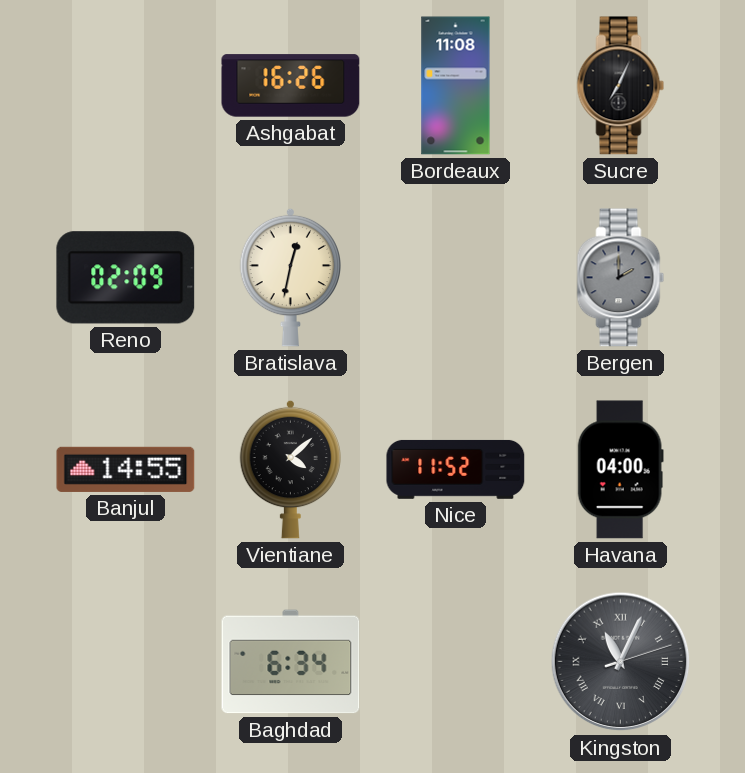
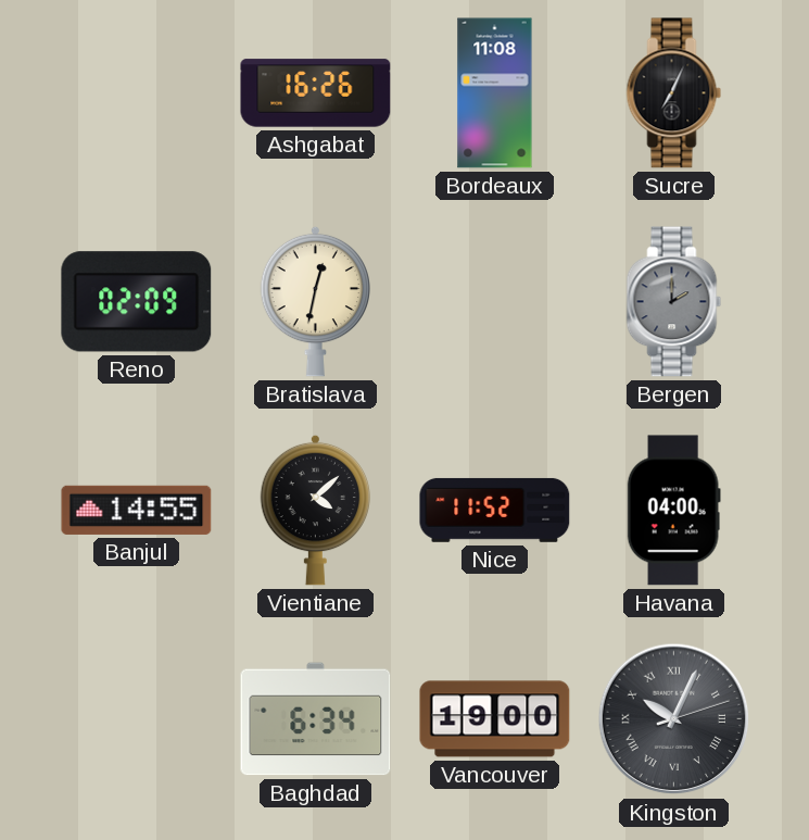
Vancouver: none -> 19:00 (495, 719)
Kingston: 11:04 -> 10:04 (674, 719)
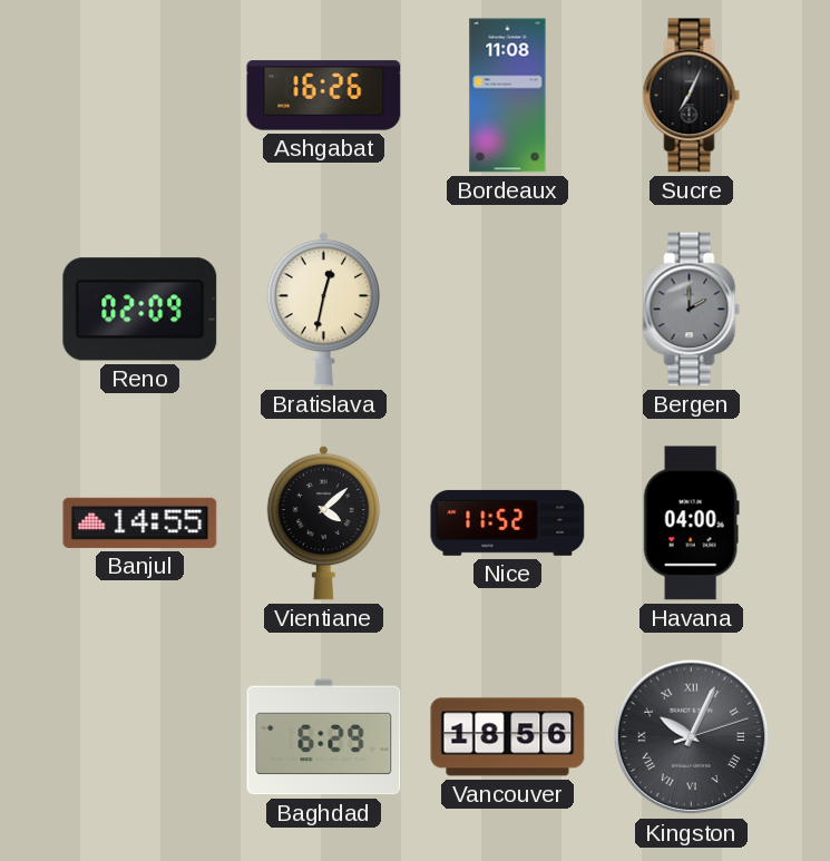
Baghdad: 6:34 -> 6:29 (324, 737)
Vancouver: 19:00 -> 18:56 (508, 737)
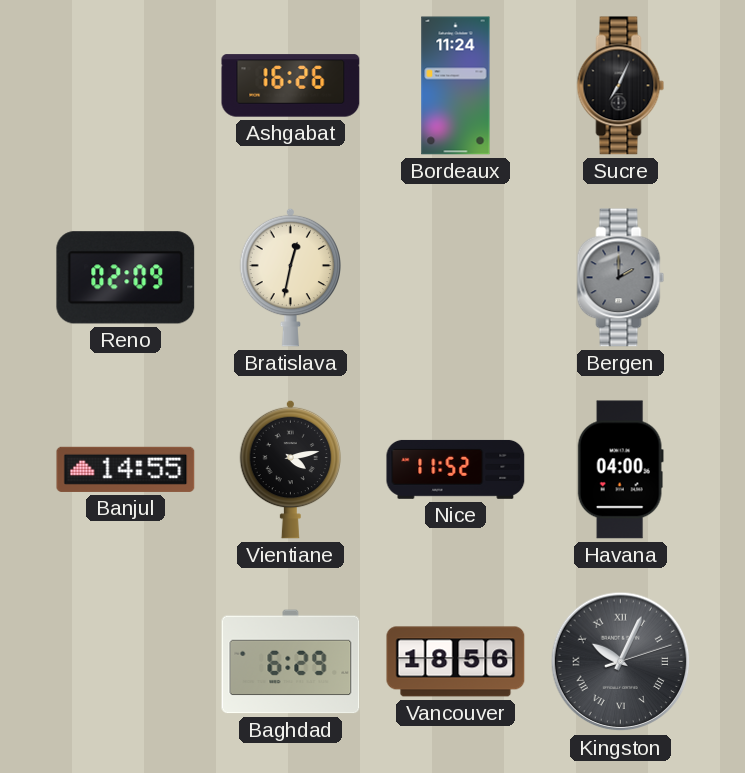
Bordeaux: 11:08 -> 11:24 (456, 86)
Vientiane: 4:08 -> 4:13 (290, 469)
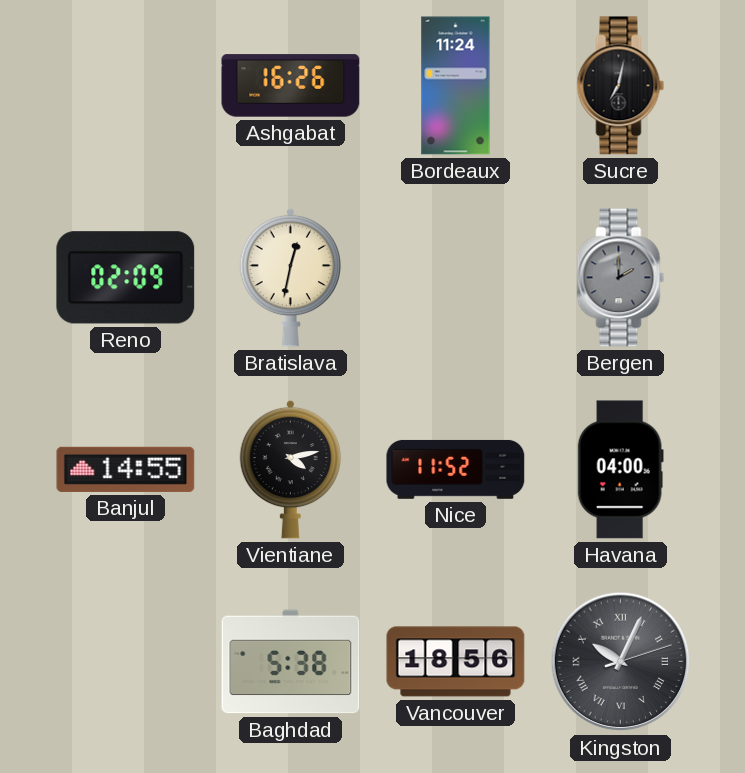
Sucre: 7:04 -> 7:02 (621, 86)
Baghdad: 6:29 -> 5:38 (291, 662)
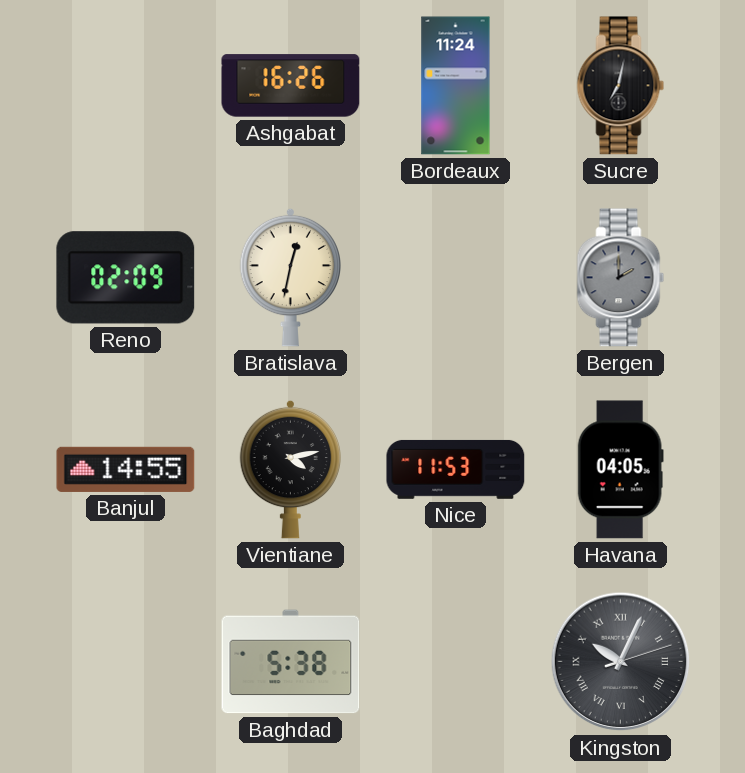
Nice: 11:52 -> 11:53 (456, 469)
Havana: 04:00 -> 04:05 (620, 470)
Vancouver: 18:56 -> none (456, 662)
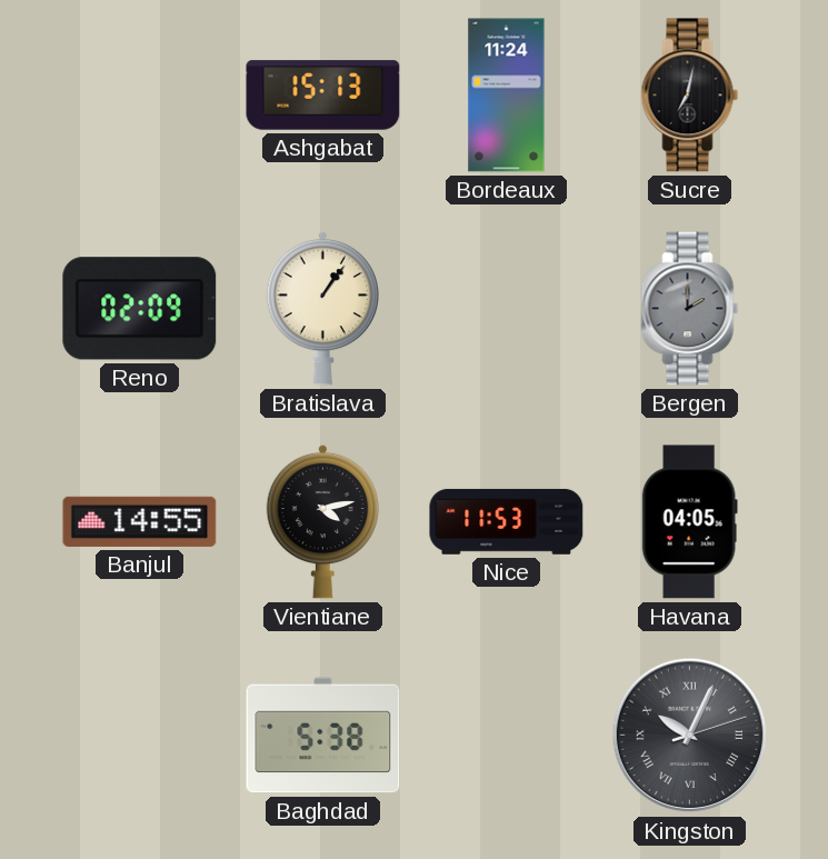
Ashgabat: 16:26 -> 15:13 (323, 96)
Bratislava: 12:32 -> 1:06 (322, 308)
